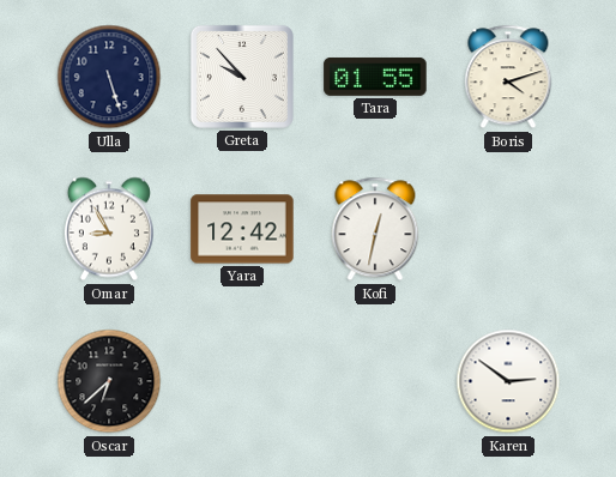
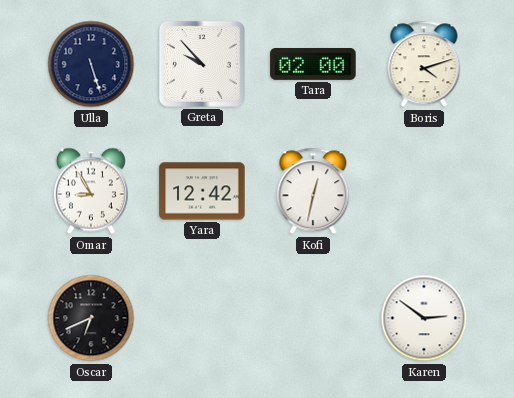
Tara: 01:55 -> 02:00 (313, 64)
Oscar: 6:38 -> 6:41 (91, 318)
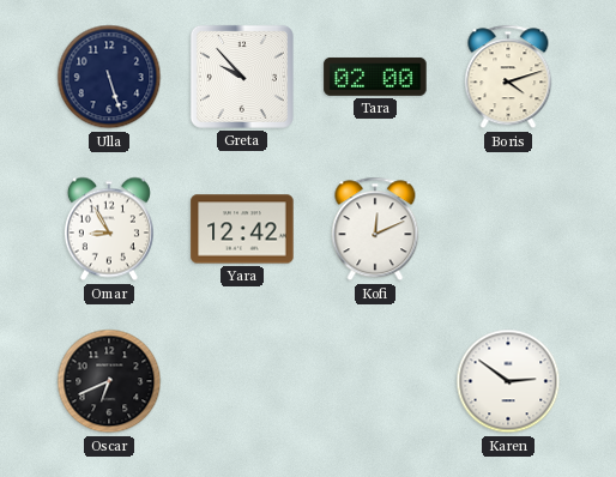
Kofi: 12:32 -> 12:11 (375, 229)
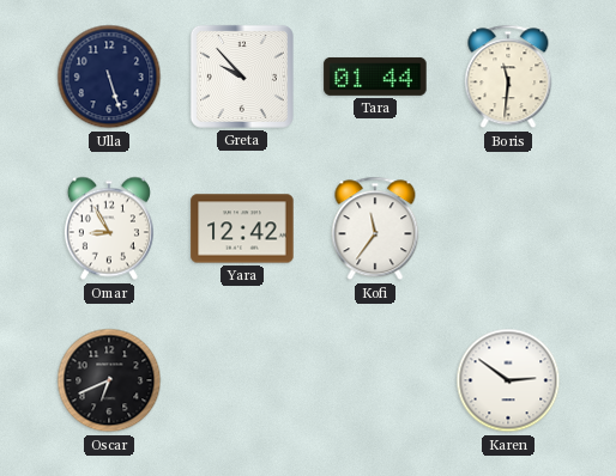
Tara: 02:00 -> 01:44 (375, 77)
Boris: 4:12 -> 11:31 (508, 77)
Kofi: 12:11 -> 11:36 (375, 228)
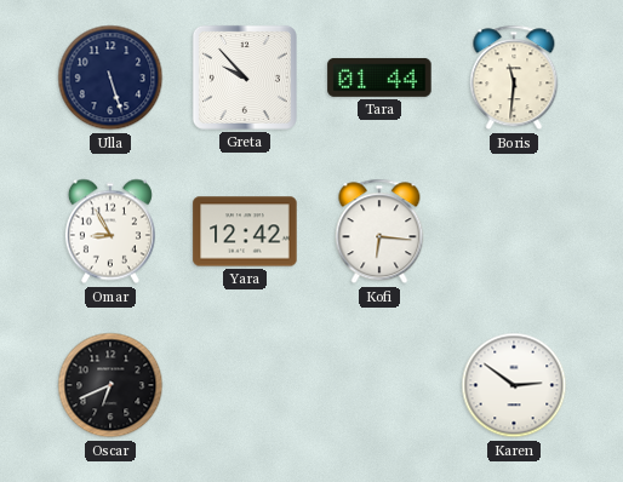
Kofi: 11:36 -> 6:16 (379, 231)
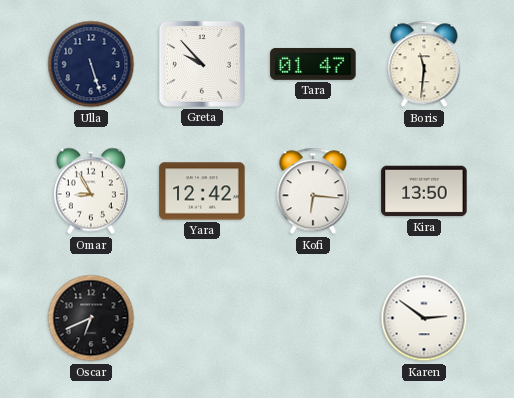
Tara: 01:44 -> 01:47 (313, 64)
Kira: none -> 13:50 (424, 191)
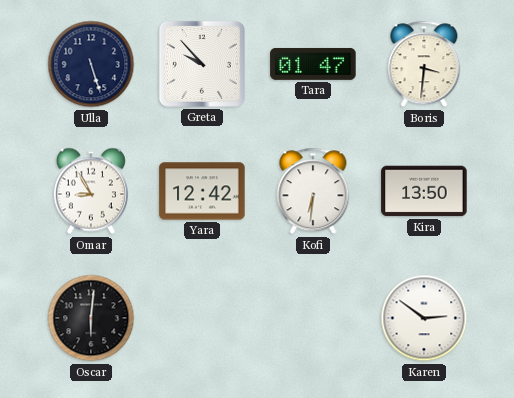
Boris: 11:31 -> 3:31 (424, 64)
Kofi: 6:16 -> 6:31 (313, 191)
Oscar: 6:41 -> 6:01 (91, 318)
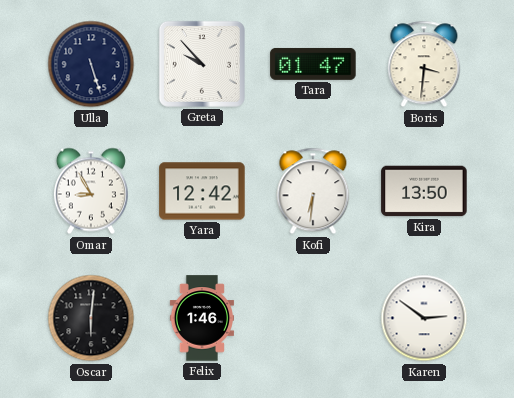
Felix: none -> 1:46 (202, 318)
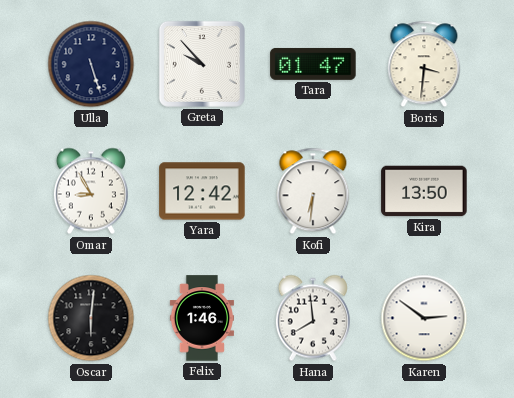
Hana: none -> 7:59 (313, 318)
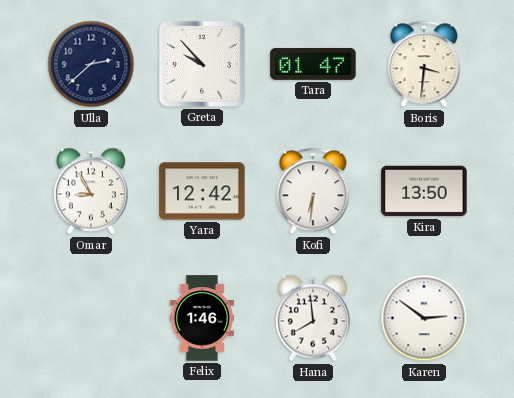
Ulla: 5:27 -> 2:38 (91, 64)
Oscar: 6:01 -> none (91, 318)
